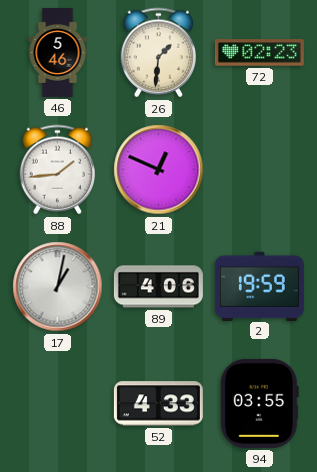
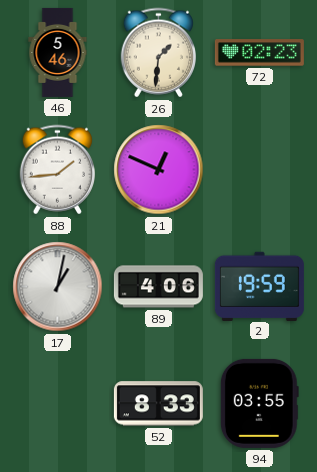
52: 4:33 -> 8:33 (158, 404)
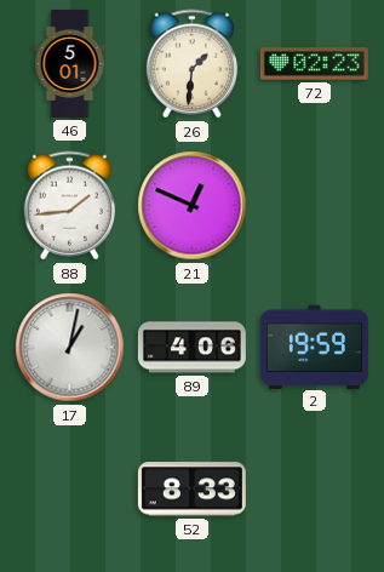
46: 5:46 -> 5:01 (70, 63)
94: 03:55 -> none (259, 403)
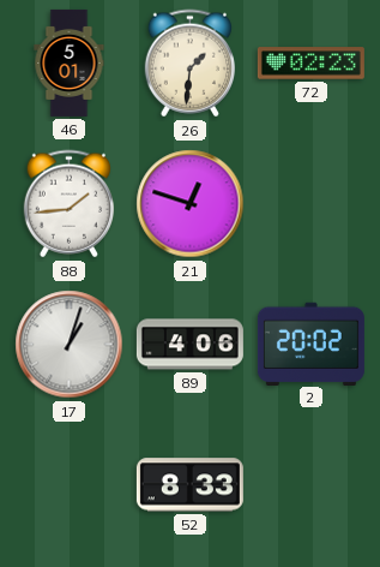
21: 12:49 -> 12:48 (191, 204)
17: 1:02 -> 1:03 (70, 345)
2: 19:59 -> 20:02 (310, 344)
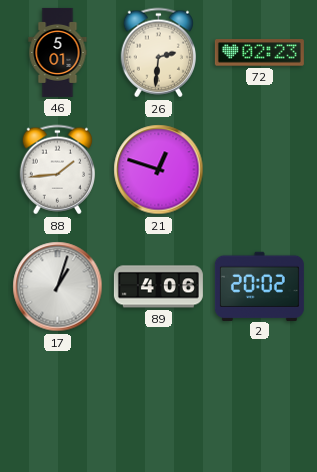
26: 1:31 -> 2:31 (158, 53)
52: 8:33 -> none (189, 485)
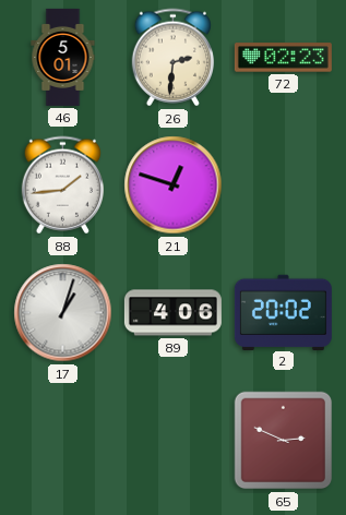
65: none -> 2:49 (284, 441)
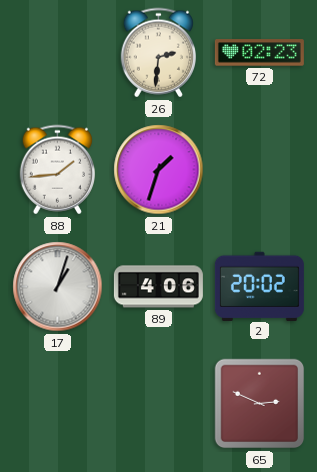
46: 5:01 -> none (63, 57)
21: 12:48 -> 1:33 (159, 170)
